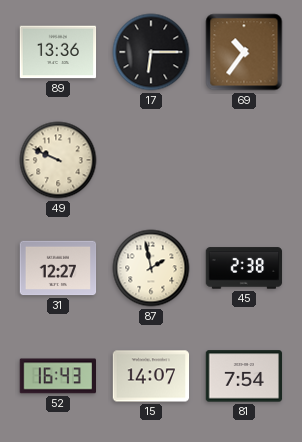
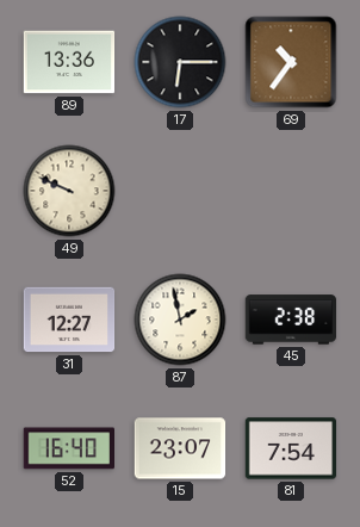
52: 16:43 -> 16:40 (68, 448)
15: 14:07 -> 23:07 (180, 448)
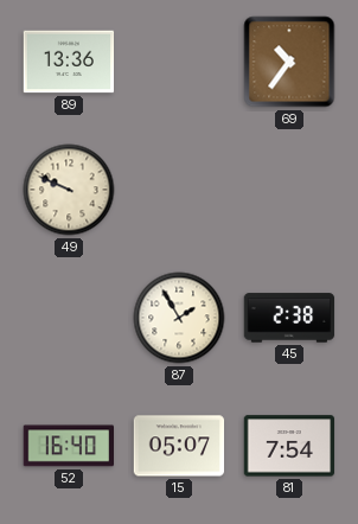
17: 6:15 -> none (180, 62)
31: 12:27 -> none (69, 320)
87: 1:58 -> 1:55 (179, 318)
15: 23:07 -> 05:07 (179, 446)
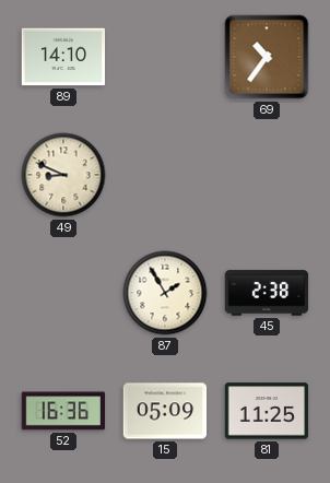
89: 13:36 -> 14:10 (63, 57)
49: 9:49 -> 8:49 (63, 175)
52: 16:40 -> 16:36 (62, 411)
15: 05:07 -> 05:09 (165, 411)
81: 7:54 -> 11:25 (267, 411)
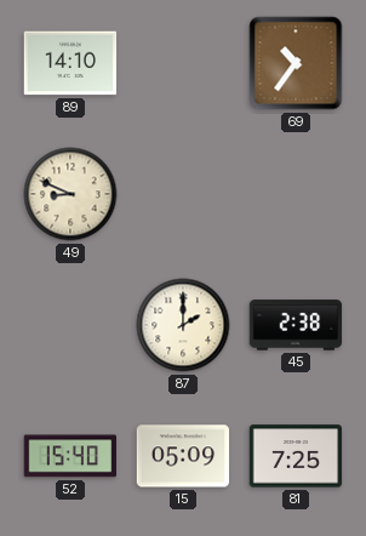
87: 1:55 -> 2:00 (183, 325)
52: 16:36 -> 15:40 (69, 456)
81: 11:25 -> 7:25 (296, 456)
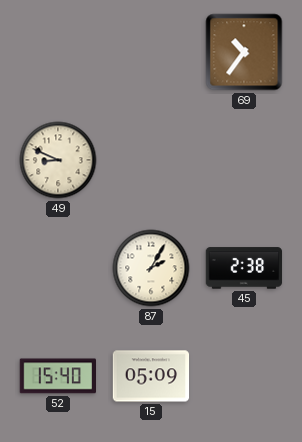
89: 14:10 -> none (70, 63)
87: 2:00 -> 2:05 (151, 268)
81: 7:25 -> none (296, 456)
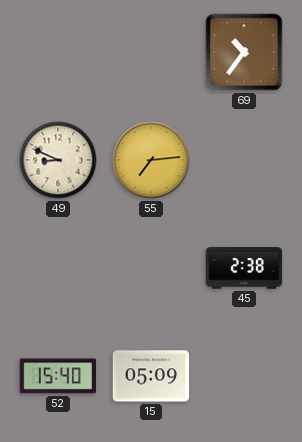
55: none -> 7:14 (151, 160)
87: 2:05 -> none (151, 268)
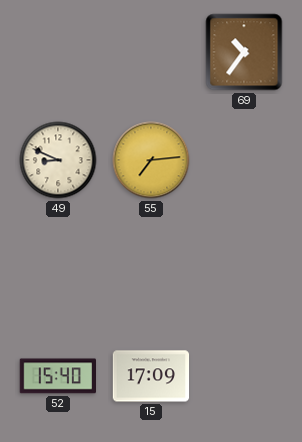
45: 2:38 -> none (244, 268)
15: 05:09 -> 17:09 (151, 376)
